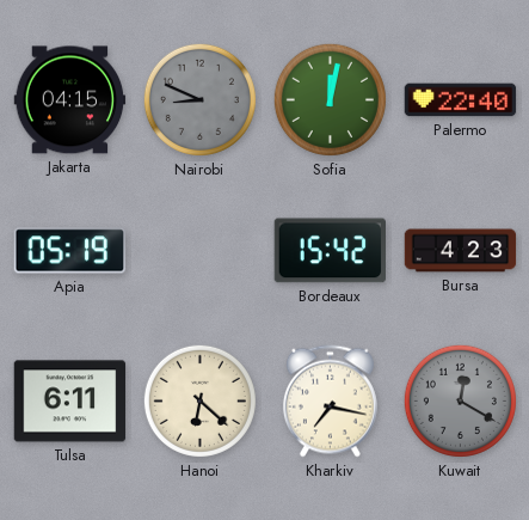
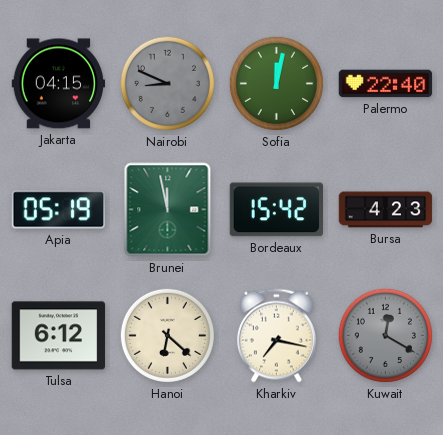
Brunei: none -> 11:58 (168, 210)
Tulsa: 6:11 -> 6:12 (59, 336)
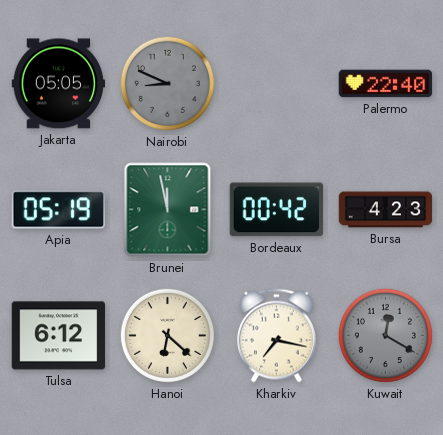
Jakarta: 04:15 -> 05:05 (59, 84)
Sofia: 12:02 -> none (276, 83)
Bordeaux: 15:42 -> 00:42 (276, 210)
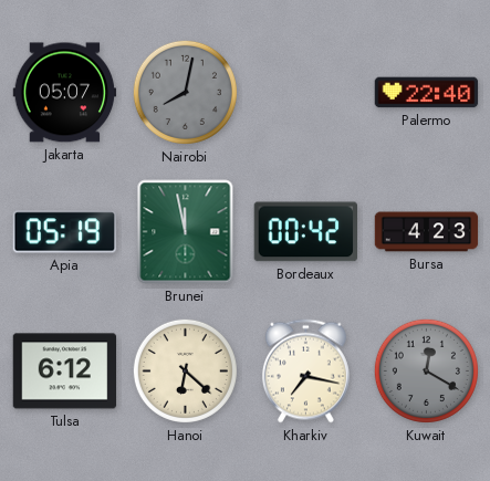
Jakarta: 05:05 -> 05:07 (65, 93)
Nairobi: 8:49 -> 8:02 (185, 92)
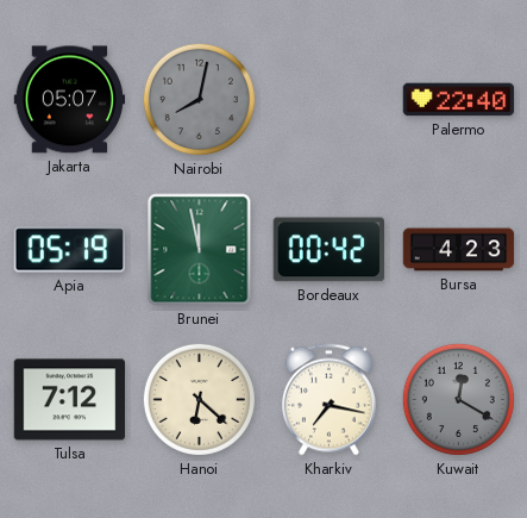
Tulsa: 6:12 -> 7:12 (70, 400)
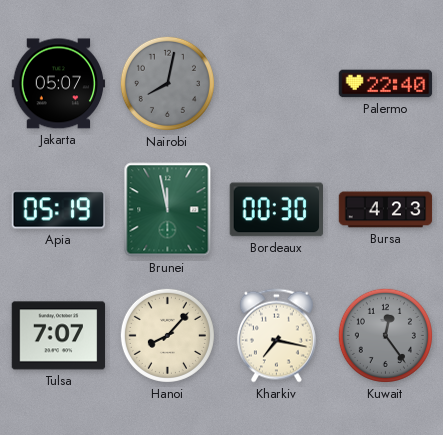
Bordeaux: 00:42 -> 00:30 (276, 210)
Tulsa: 7:12 -> 7:07 (59, 336)
Hanoi: 6:22 -> 8:07 (167, 335)
Kuwait: 12:20 -> 12:24 (385, 335)
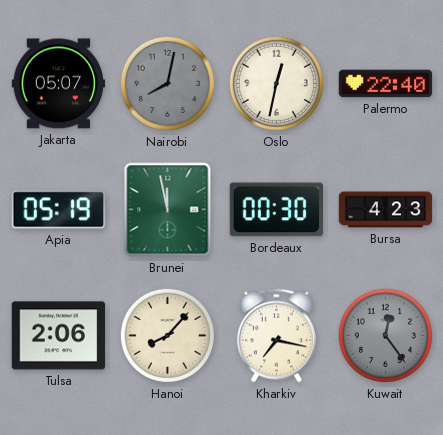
Oslo: none -> 12:32 (276, 83)
Tulsa: 7:07 -> 2:06 (59, 336)
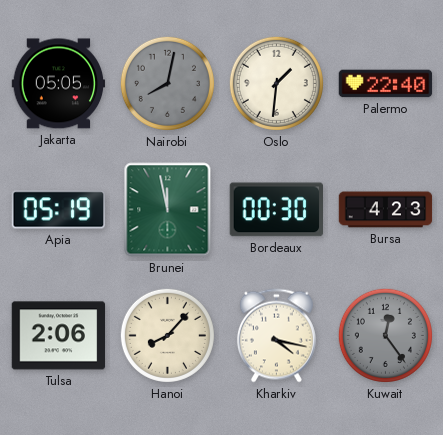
Jakarta: 05:07 -> 05:05 (59, 84)
Oslo: 12:32 -> 1:31 (276, 83)
Kharkiv: 7:17 -> 4:17 (276, 336)
